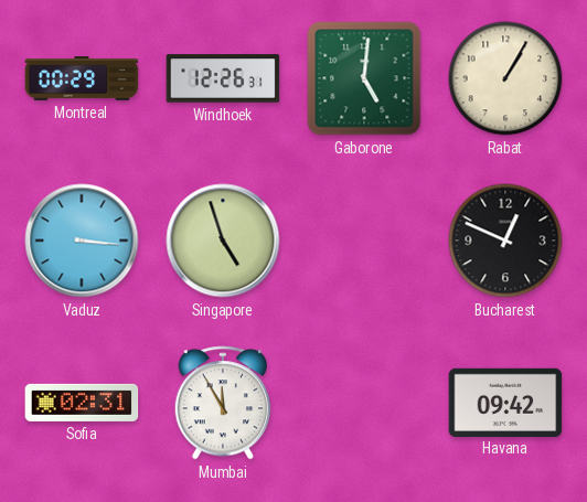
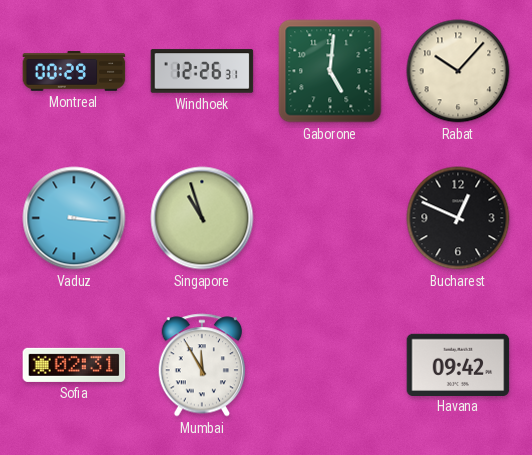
Rabat: 1:05 -> 10:07 (458, 71)
Singapore: 4:57 -> 10:57 (202, 218)
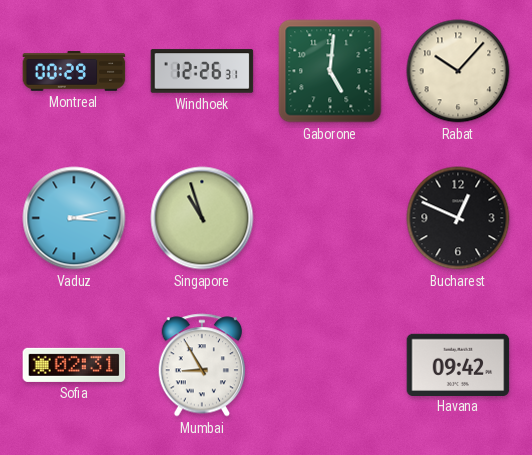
Vaduz: 3:16 -> 3:13 (74, 218)
Mumbai: 11:55 -> 8:55 (202, 365)
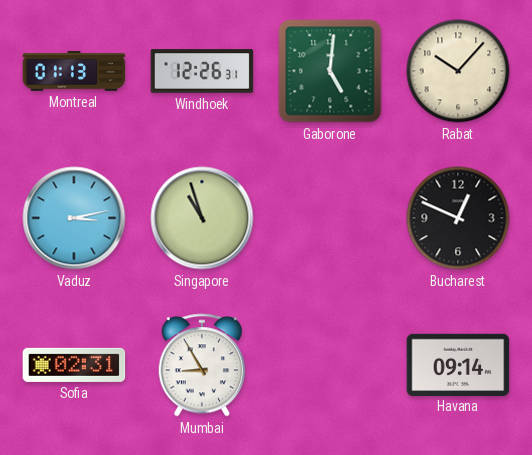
Montreal: 00:29 -> 01:13 (74, 72)
Havana: 09:42 -> 09:14 (458, 364)
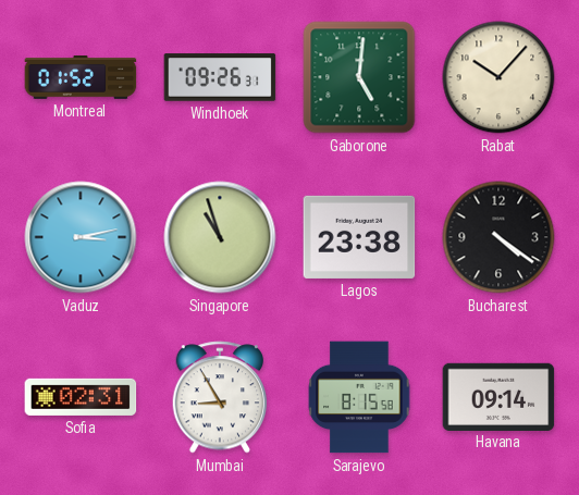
Montreal: 01:13 -> 01:52 (81, 78)
Windhoek: 12:26 -> 09:26 (220, 77)
Lagos: none -> 23:38 (359, 237)
Bucharest: 12:49 -> 4:21 (498, 237)
Sarajevo: none -> 8:15 (359, 397)
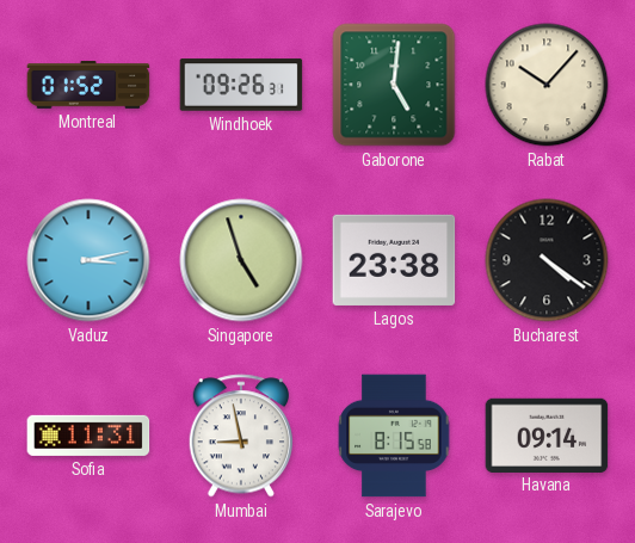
Singapore: 10:57 -> 4:57 (241, 260)
Sofia: 02:31 -> 11:31 (88, 436)
Mumbai: 8:55 -> 8:58 (241, 436)
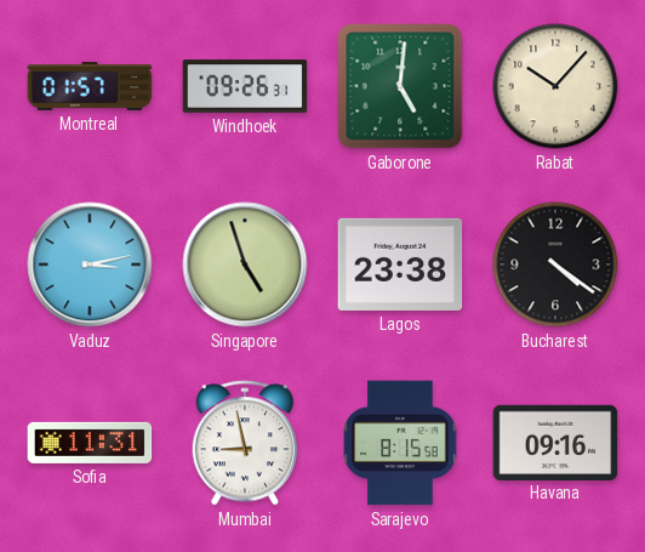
Montreal: 01:52 -> 01:57 (90, 87)
Havana: 09:14 -> 09:16 (555, 442)
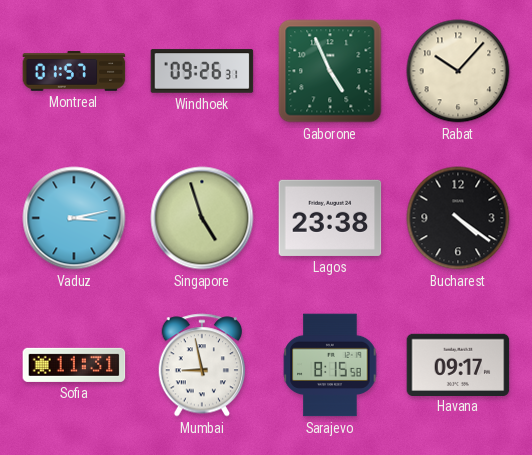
Gaborone: 5:01 -> 4:56 (330, 71)
Havana: 09:16 -> 09:17 (458, 364)
